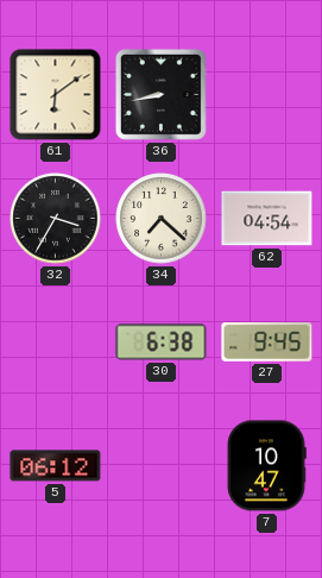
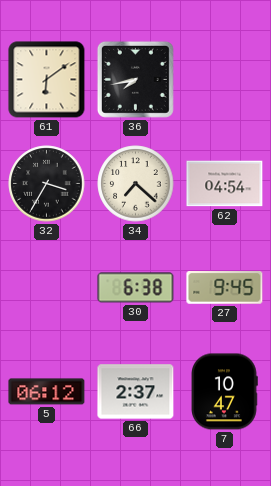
36: 8:43 -> 7:43 (135, 79)
66: none -> 2:37 (136, 392)
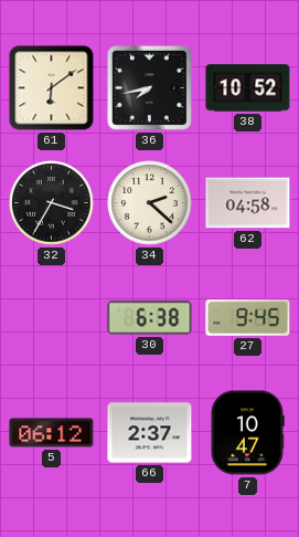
38: none -> 10:52 (248, 88)
34: 7:22 -> 2:22 (150, 203)
62: 04:54 -> 04:58 (248, 203)
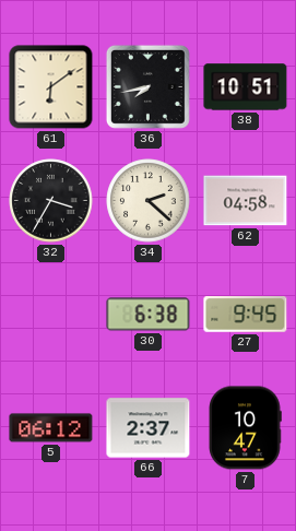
38: 10:52 -> 10:51 (246, 87)
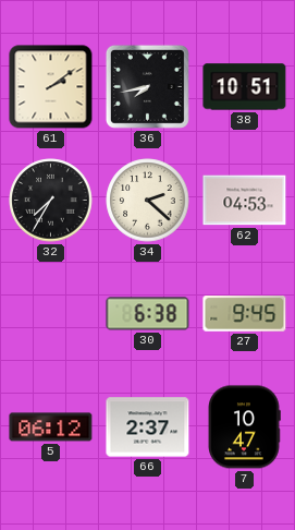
61: 6:09 -> 2:09 (51, 87)
32: 3:35 -> 7:35 (51, 201)
62: 04:58 -> 04:53 (245, 201)
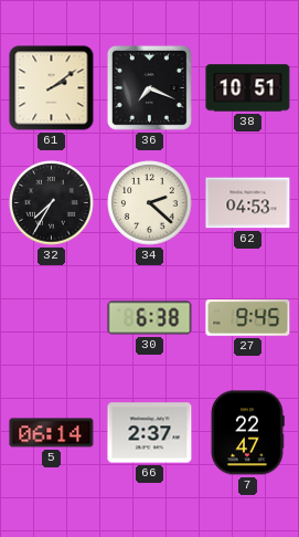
36: 7:43 -> 7:19 (149, 87)
5: 06:12 -> 06:14 (52, 433)
7: 10:47 -> 22:47 (247, 433)
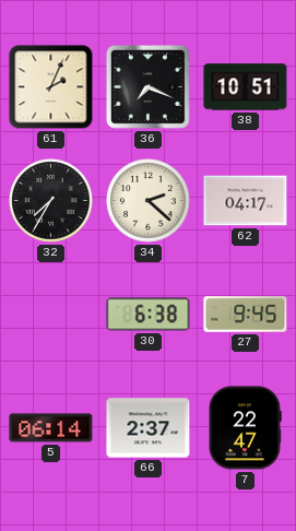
61: 2:09 -> 2:04 (51, 87)
62: 04:53 -> 04:17 (246, 201)
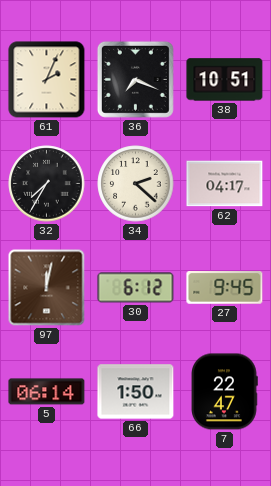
97: none -> 12:02 (47, 288)
30: 6:38 -> 6:12 (136, 288)
66: 2:37 -> 1:50 (136, 392)
